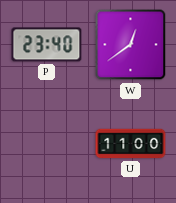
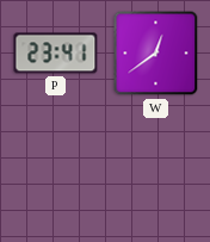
P: 23:40 -> 23:41 (56, 54)
U: 11:00 -> none (131, 144)
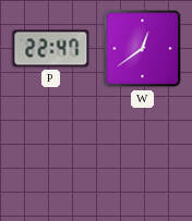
P: 23:41 -> 22:47 (51, 49)
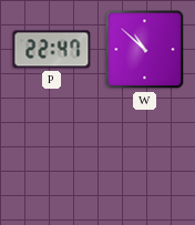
W: 12:39 -> 10:52 (145, 50)
